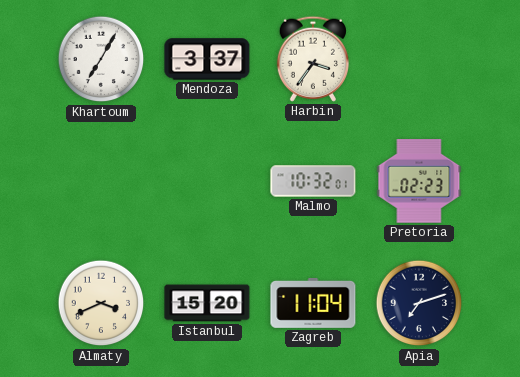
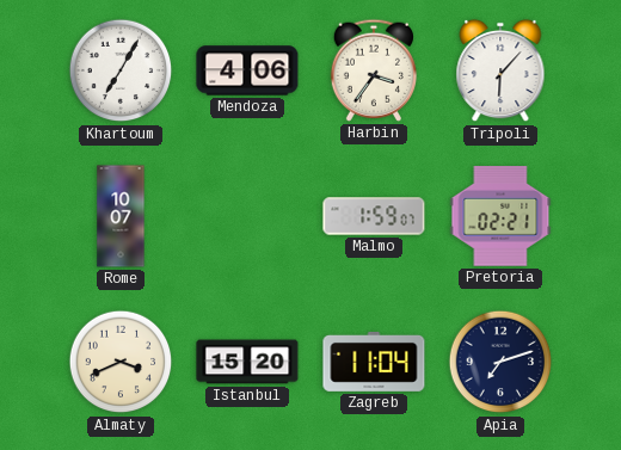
Mendoza: 3:37 -> 4:06 (247, 70)
Tripoli: none -> 6:07 (500, 70)
Rome: none -> 10:07 (121, 216)
Malmo: 10:32 -> 1:59 (374, 216)
Pretoria: 02:23 -> 02:21 (500, 217)
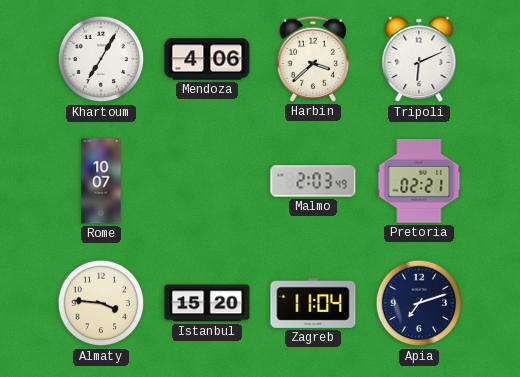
Harbin: 3:36 -> 3:38 (313, 59)
Tripoli: 6:07 -> 6:11 (419, 59)
Malmo: 1:59 -> 2:03 (313, 181)
Almaty: 3:41 -> 3:46 (101, 303)
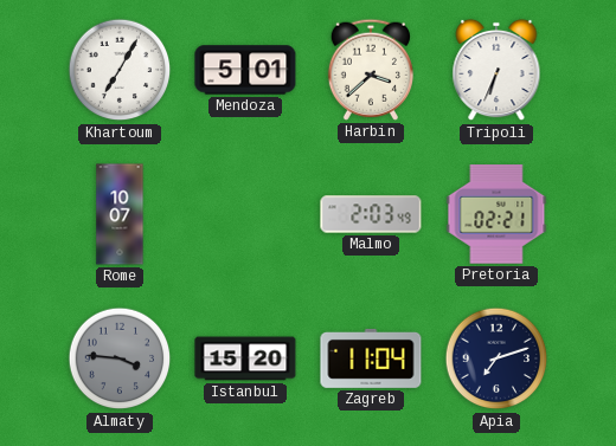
Mendoza: 4:06 -> 5:01 (245, 70)
Tripoli: 6:11 -> 6:34 (496, 70)
Almaty dial: cream -> grey (120, 358)
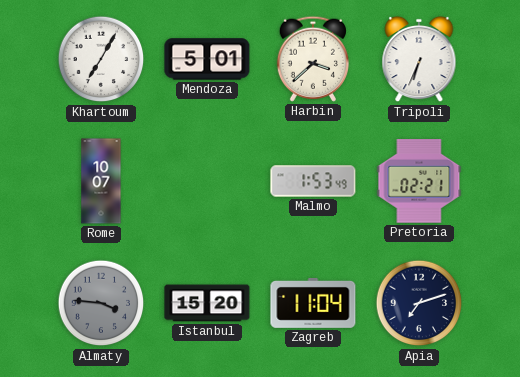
Malmo: 2:03 -> 1:53 (313, 181)
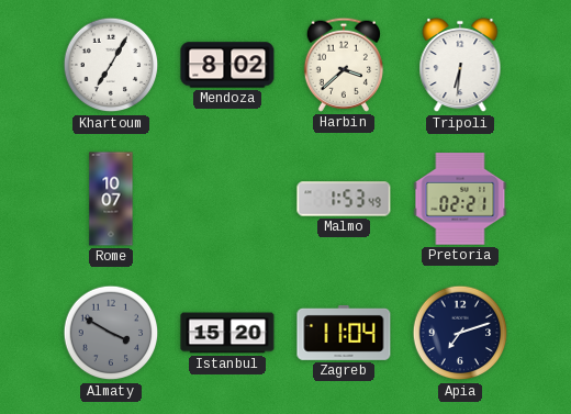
Mendoza: 5:01 -> 8:02 (227, 65)
Tripoli: 6:34 -> 6:31 (460, 65)
Almaty: 3:46 -> 3:50 (111, 333)
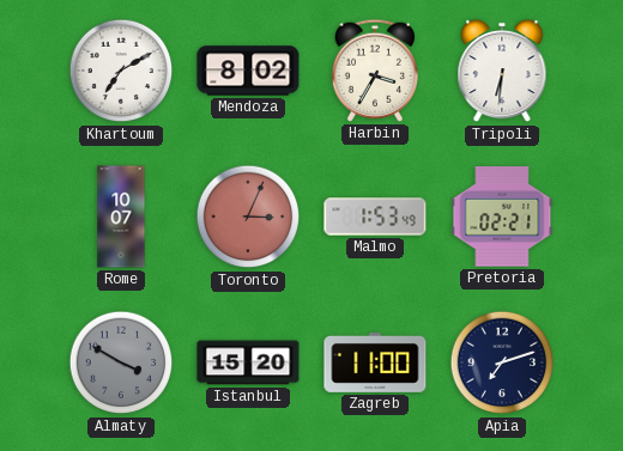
Khartoum: 7:05 -> 7:10 (121, 71)
Harbin: 3:38 -> 3:35 (375, 71)
Toronto: none -> 3:04 (248, 217)
Zagreb: 11:04 -> 11:00 (375, 362)
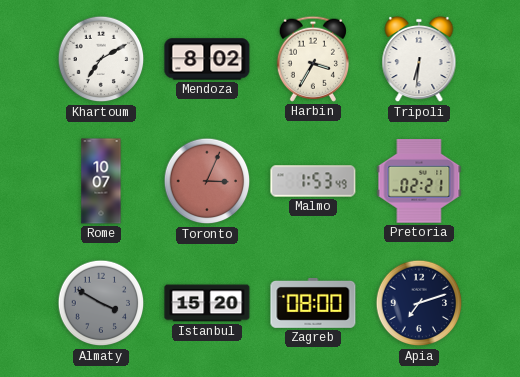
Zagreb: 11:00 -> 08:00 (313, 303)
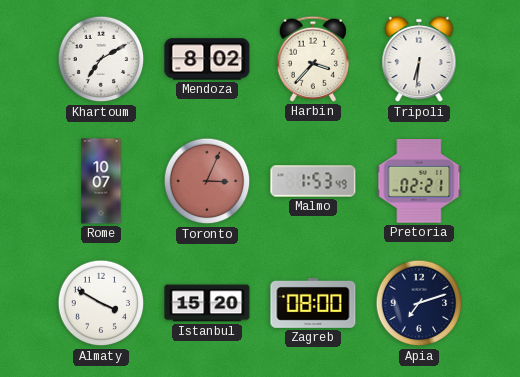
Harbin: 3:35 -> 3:37 (313, 59)
Almaty dial: grey -> white (101, 303)
